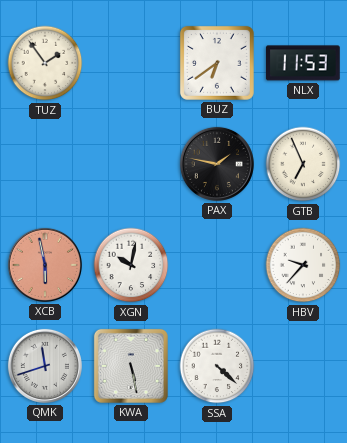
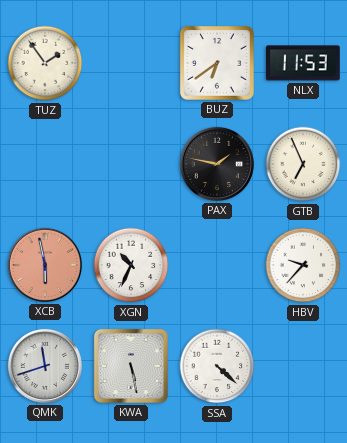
XGN: 10:02 -> 10:34 (131, 265)
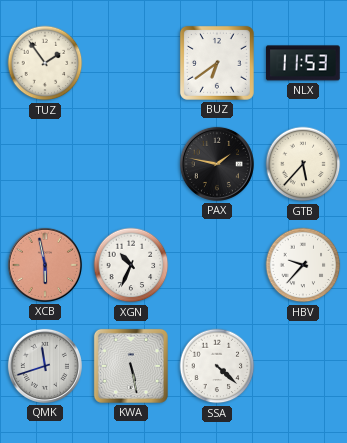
GTB: 6:56 -> 5:37 (303, 164)
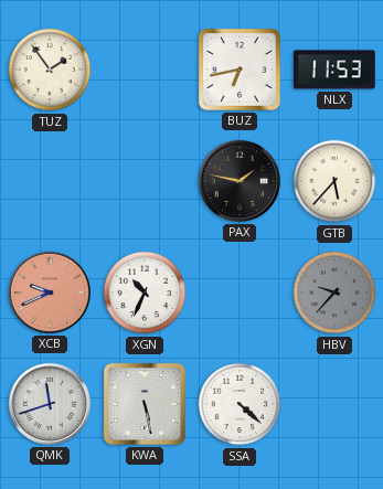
BUZ: 6:39 -> 6:43 (240, 70)
XCB: 5:58 -> 9:41 (50, 293)
HBV dial: white -> grey (334, 293)
